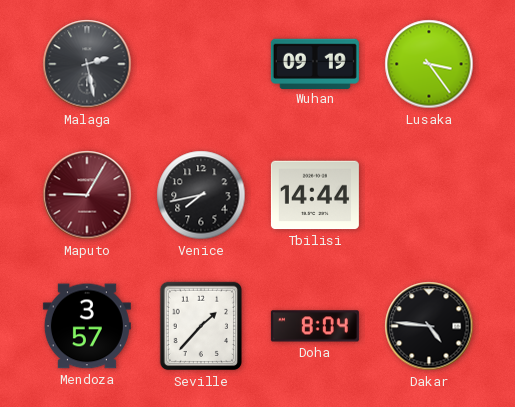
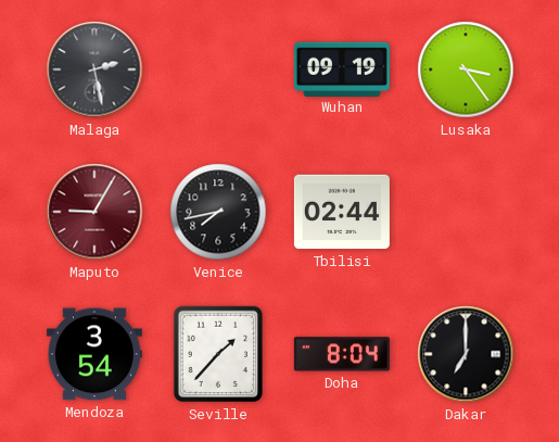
Tbilisi: 14:44 -> 02:44 (342, 212)
Mendoza: 3:57 -> 3:54 (94, 354)
Dakar: 4:46 -> 7:00 (466, 354)
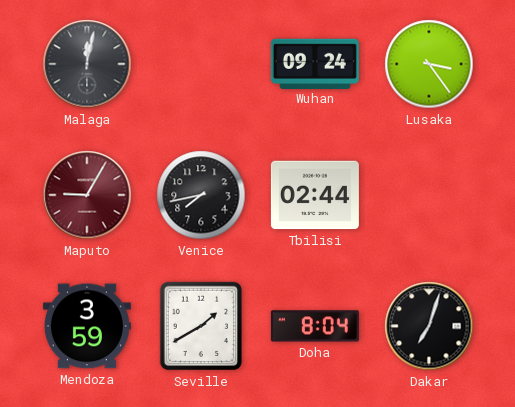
Malaga: 2:28 -> 12:02 (87, 64)
Wuhan: 09:19 -> 09:24 (315, 63)
Mendoza: 3:54 -> 3:59 (87, 326)
Seville: 1:37 -> 1:40 (200, 326)
Dakar: 7:00 -> 7:03 (429, 326)
